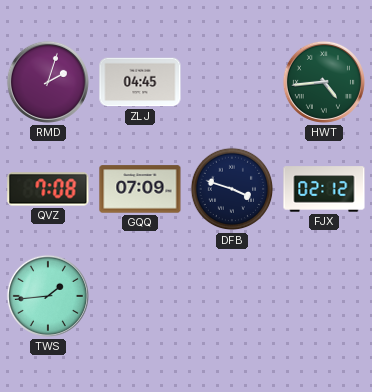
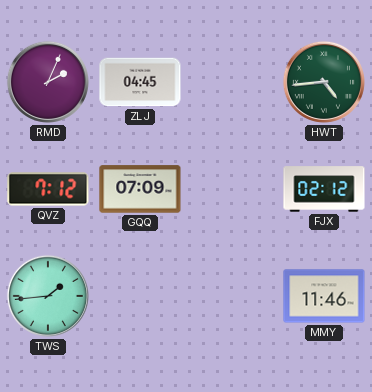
RMD: 2:03 -> 2:04 (48, 82)
QVZ: 7:08 -> 7:12 (48, 189)
DFB: 3:48 -> none (232, 189)
MMY: none -> 11:46 (324, 296)
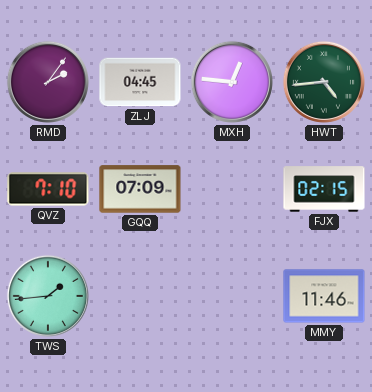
RMD: 2:04 -> 2:06 (48, 82)
MXH: none -> 12:46 (232, 82)
QVZ: 7:12 -> 7:10 (48, 189)
FJX: 02:12 -> 02:15 (324, 189)
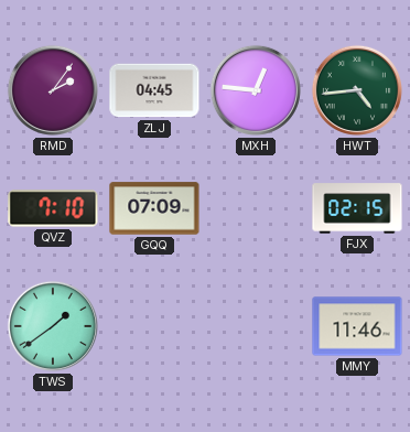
TWS: 1:44 -> 1:39 (53, 326)
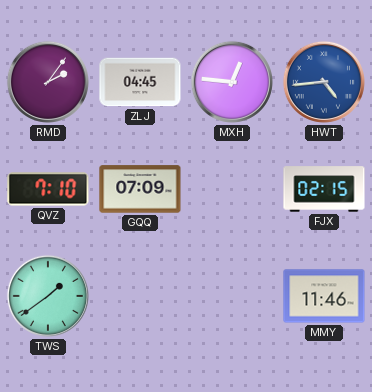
HWT dial: green -> blue (324, 82)
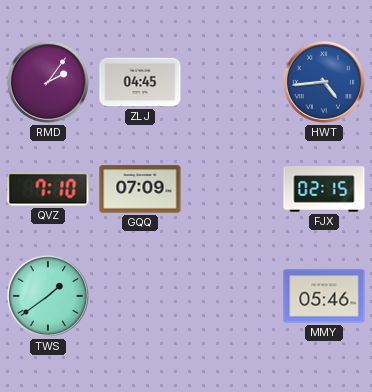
MXH: 12:46 -> none (232, 82)
MMY: 11:46 -> 05:46 (324, 296)
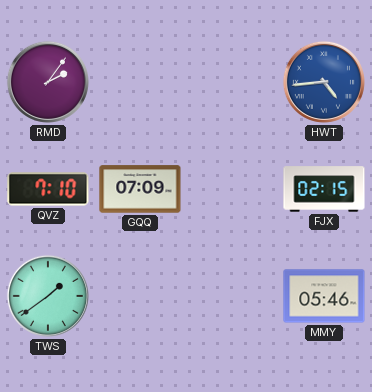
ZLJ: 04:45 -> none (140, 82)
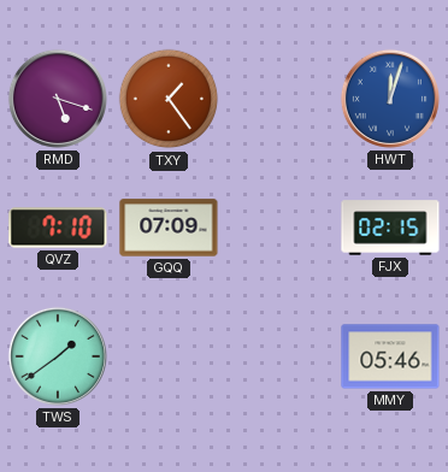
RMD: 2:06 -> 5:18 (58, 99)
TXY: none -> 1:24 (169, 99)
HWT: 4:44 -> 12:03 (390, 99)
